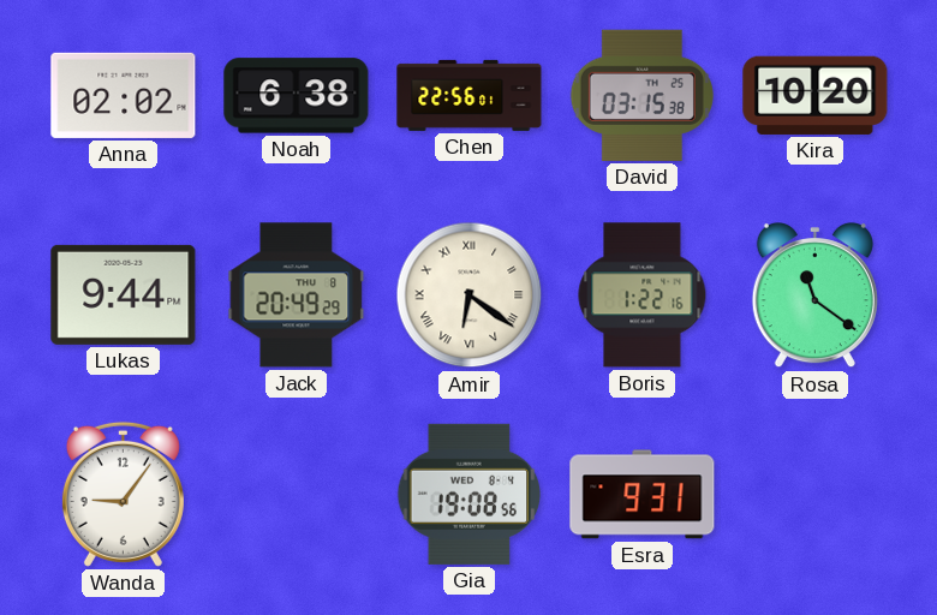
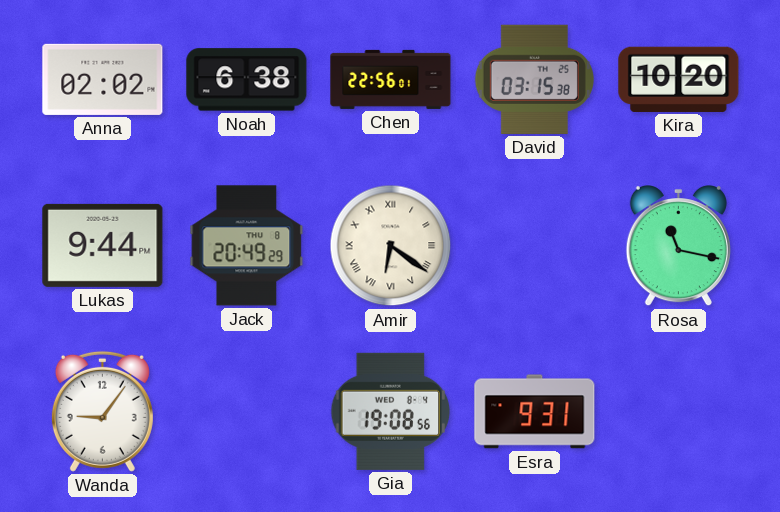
Boris: 1:22 -> none (643, 295)
Rosa: 11:21 -> 11:17 (678, 247)
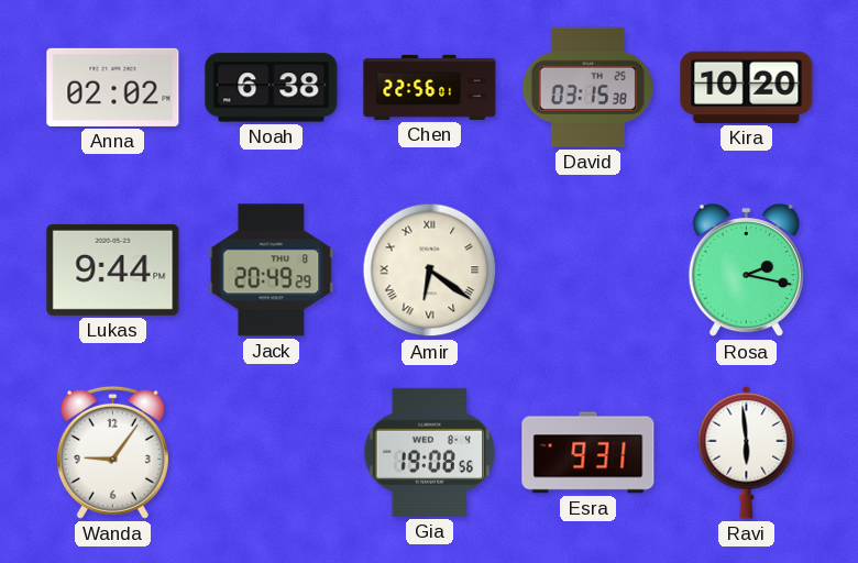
Rosa: 11:17 -> 2:17 (746, 272)
Ravi: none -> 5:59 (747, 452)
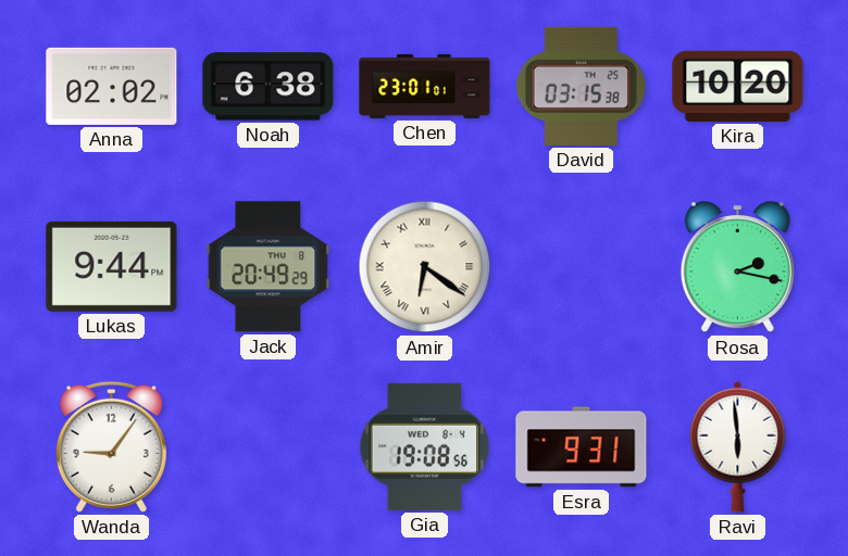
Chen: 22:56 -> 23:01 (425, 86)
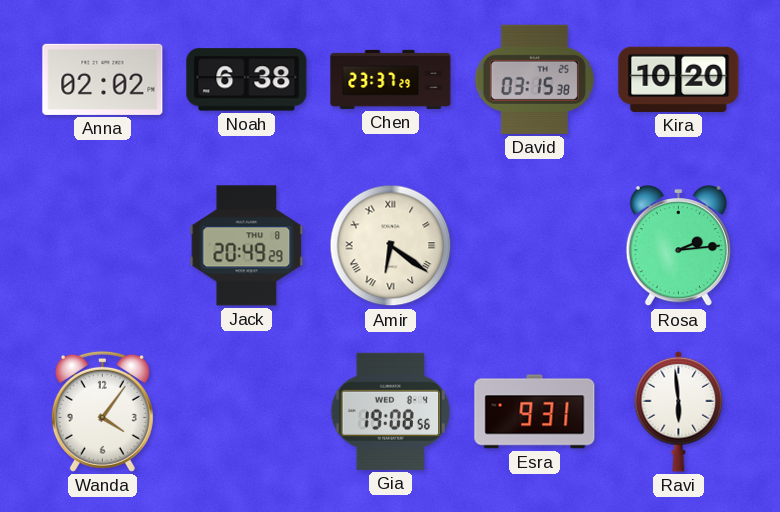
Chen: 23:01 -> 23:37 (391, 79)
Lukas: 9:44 -> none (112, 266)
Rosa: 2:17 -> 2:14 (678, 247)
Wanda: 9:06 -> 4:06 (102, 411)
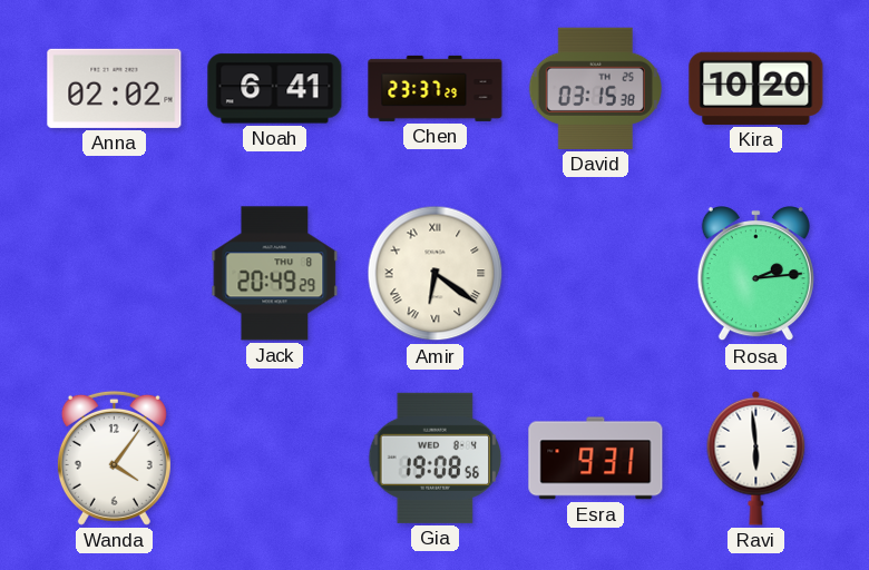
Noah: 6:38 -> 6:41 (275, 89)
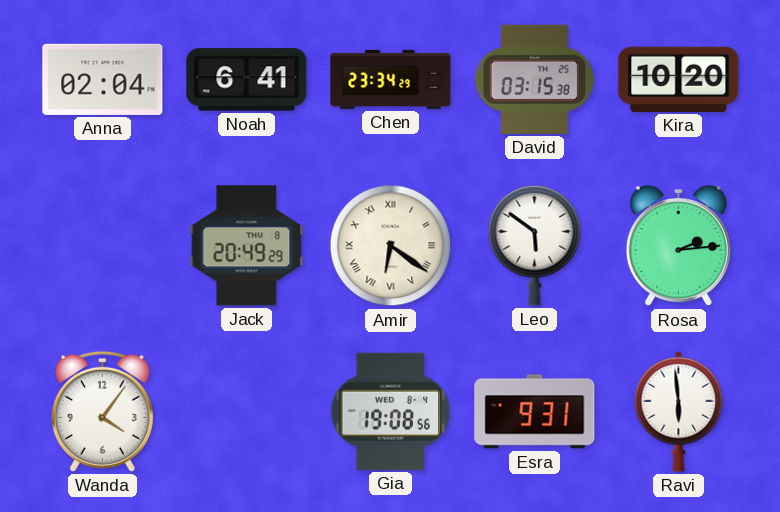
Anna: 02:02 -> 02:04 (103, 79)
Chen: 23:37 -> 23:34 (391, 79)
Leo: none -> 5:51 (535, 245)
